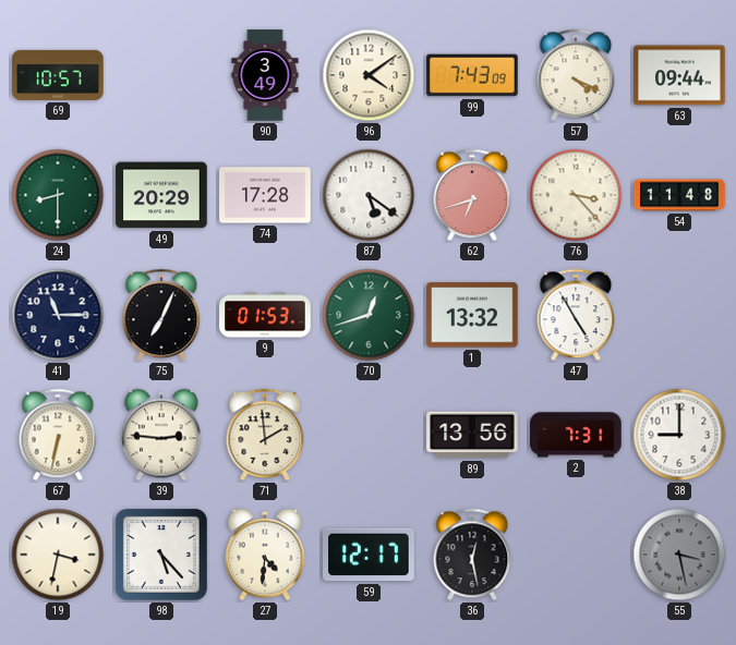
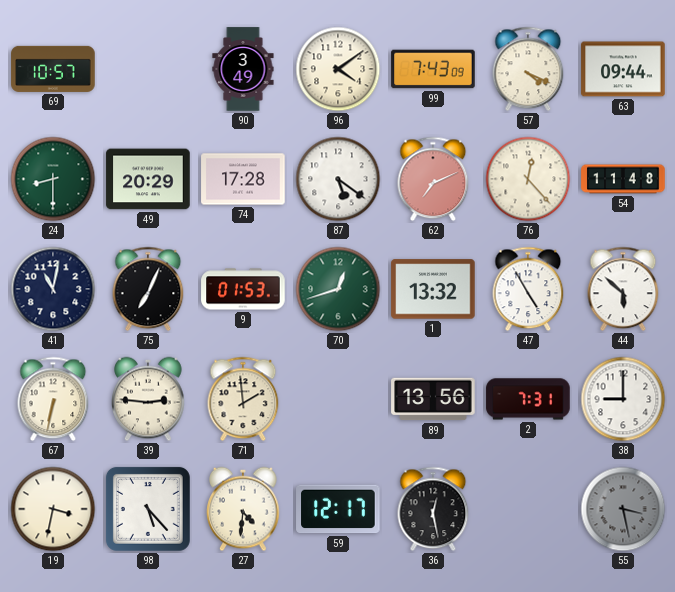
62: 6:42 -> 7:11 (433, 179)
76: 3:23 -> 12:23 (528, 179)
41: 11:15 -> 11:02 (53, 289)
44: none -> 5:52 (623, 289)
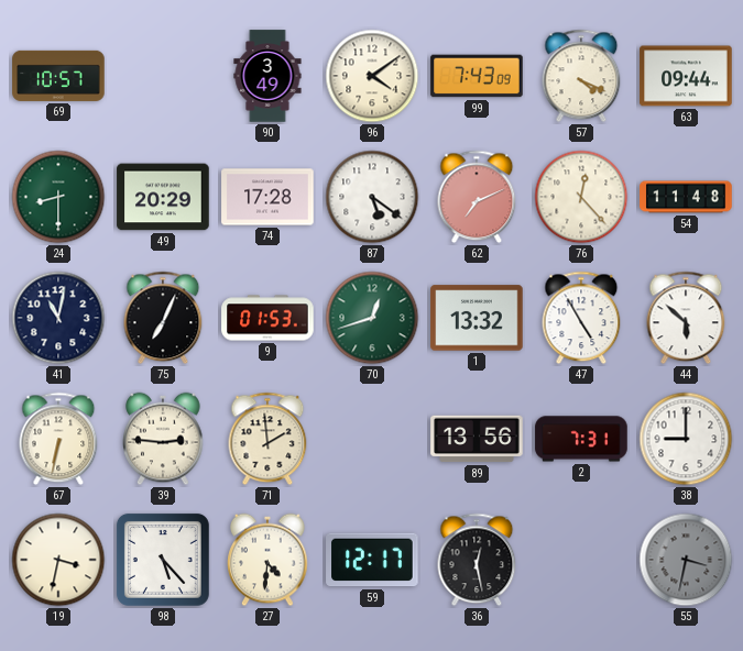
55: 3:28 -> 3:32 (686, 560)
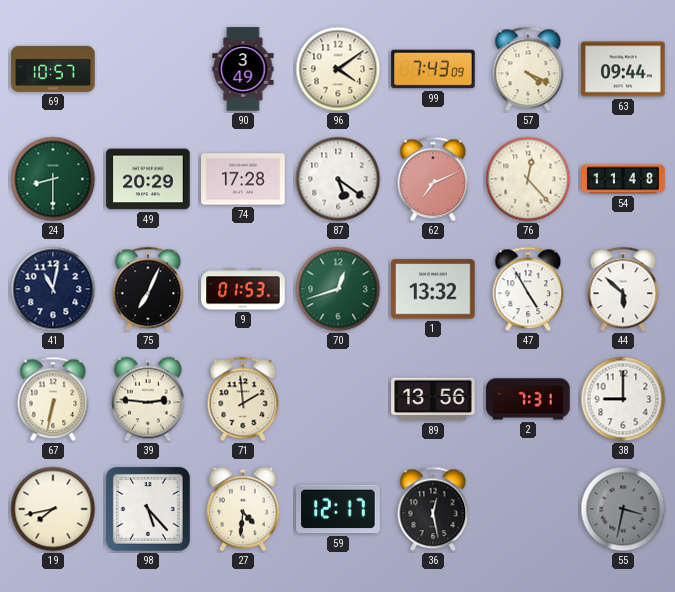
19: 3:32 -> 7:43 (53, 509)
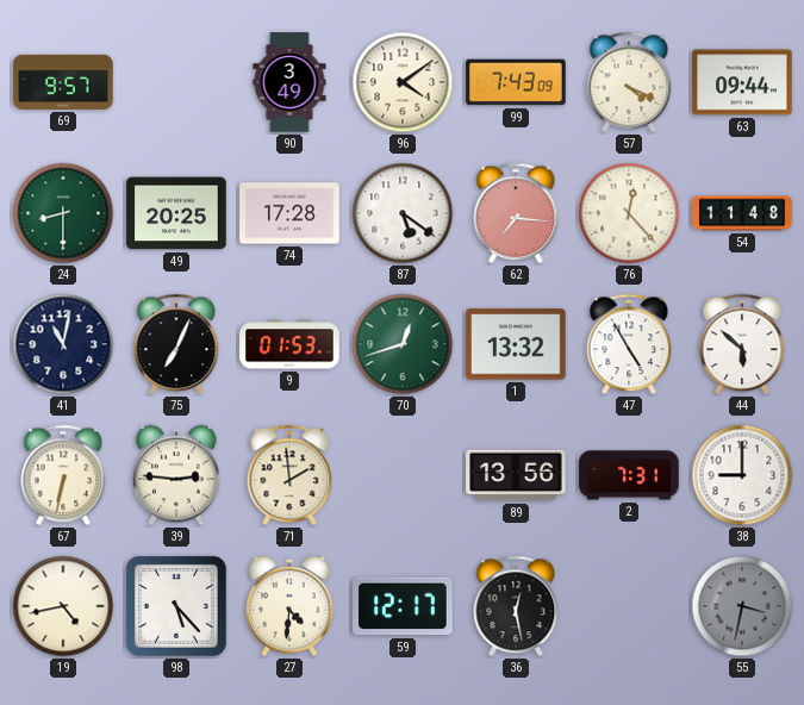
69: 10:57 -> 9:57 (63, 82)
49: 20:29 -> 20:25 (176, 213)
62: 7:11 -> 7:16 (516, 213)
19: 7:43 -> 4:43 (63, 606)
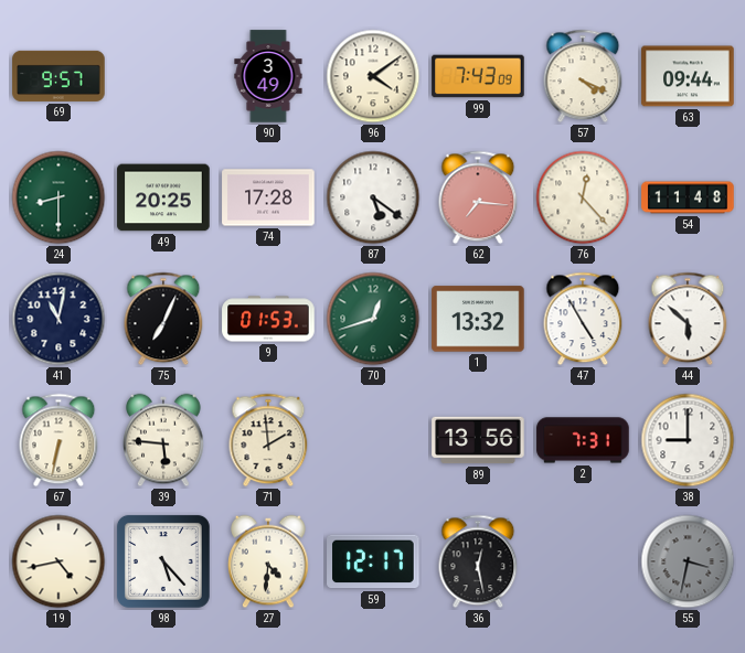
39: 2:46 -> 5:46 (163, 440)
